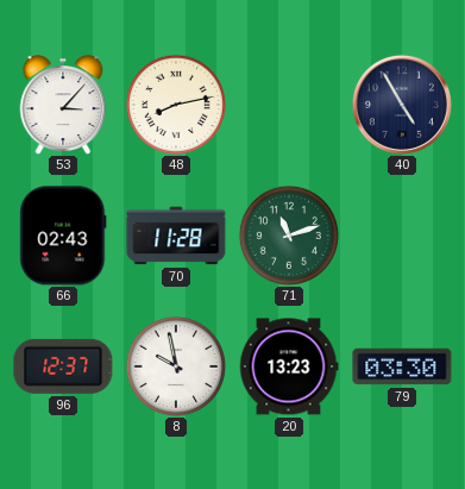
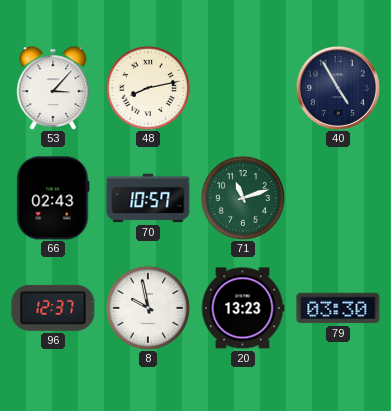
70: 11:28 -> 10:57 (148, 198)
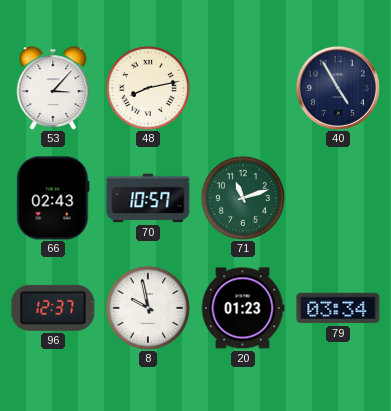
20: 13:23 -> 01:23 (243, 308)
79: 03:30 -> 03:34 (338, 308)
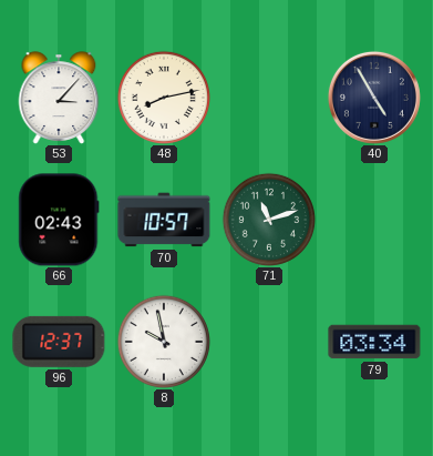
20: 01:23 -> none (243, 308)
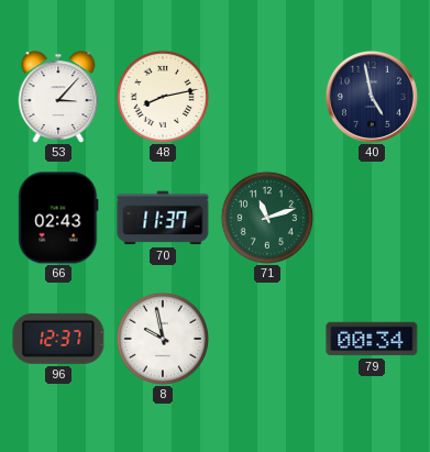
40: 4:55 -> 4:58 (372, 97)
70: 10:57 -> 11:37 (163, 218)
79: 03:34 -> 00:34 (372, 339)
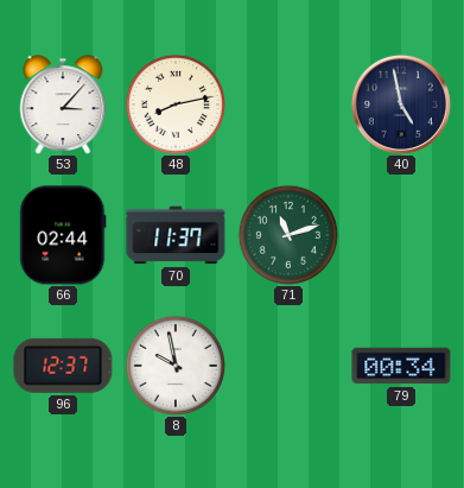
66: 02:43 -> 02:44 (63, 235)
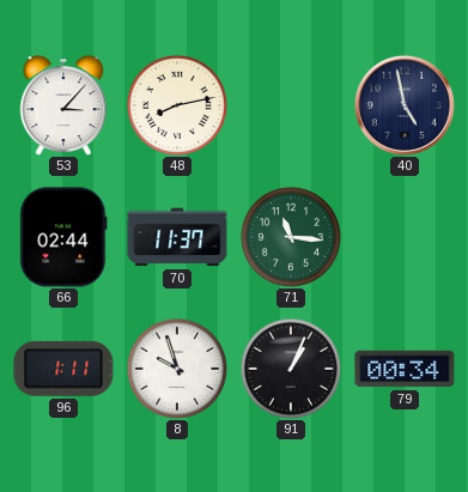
71: 11:12 -> 11:16 (291, 237)
96: 12:37 -> 1:11 (63, 369)
8: 9:58 -> 9:57 (177, 369)
91: none -> 1:04 (291, 369)
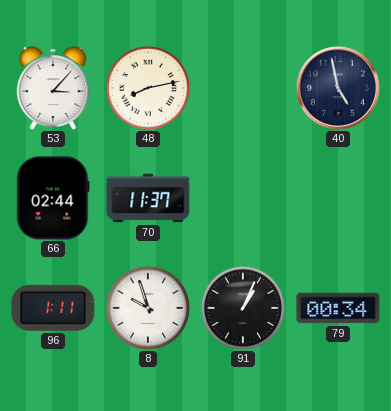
71: 11:16 -> none (291, 237)
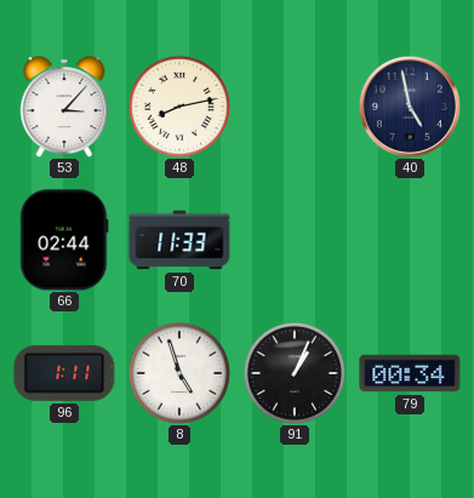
70: 11:37 -> 11:33 (179, 240)
8: 9:57 -> 4:57 (179, 373)
